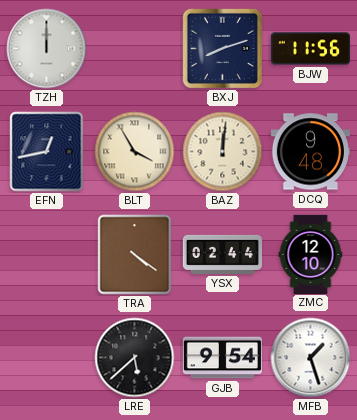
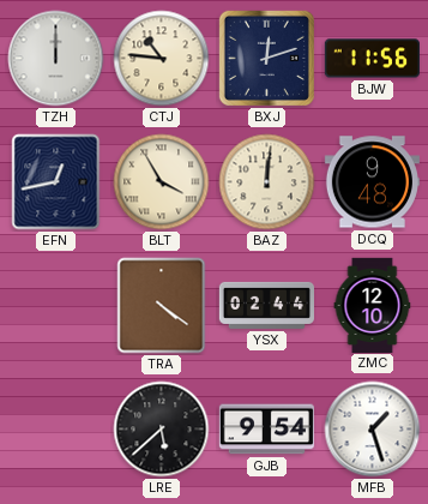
CTJ: none -> 10:46 (162, 59)
BXJ: 8:12 -> 12:12 (266, 58)
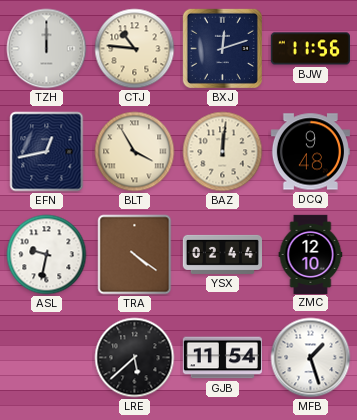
ASL: none -> 9:32 (47, 255)
GJB: 9:54 -> 11:54 (222, 358)
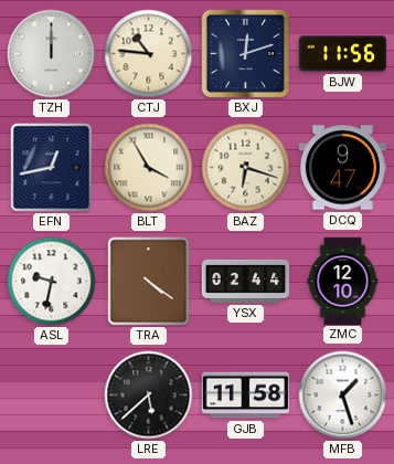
BAZ: 12:01 -> 6:18 (246, 168)
DCQ: 9:48 -> 9:47 (342, 168)
GJB: 11:54 -> 11:58 (245, 396)
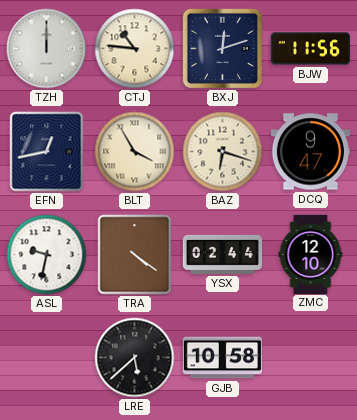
GJB: 11:58 -> 10:58 (222, 358)
MFB: 1:27 -> none (343, 396)
